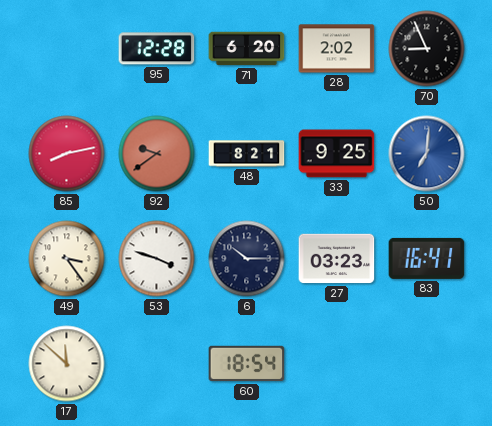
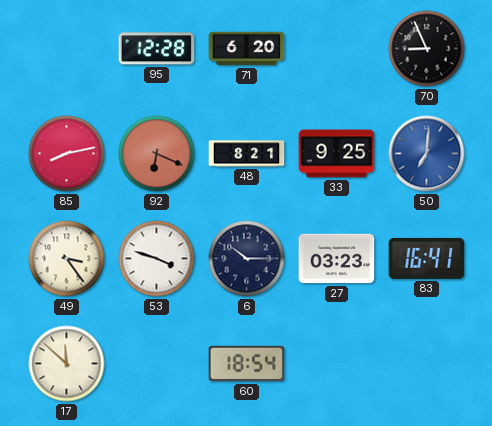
28: 2:02 -> none (337, 49)
92: 9:39 -> 6:19 (157, 154)
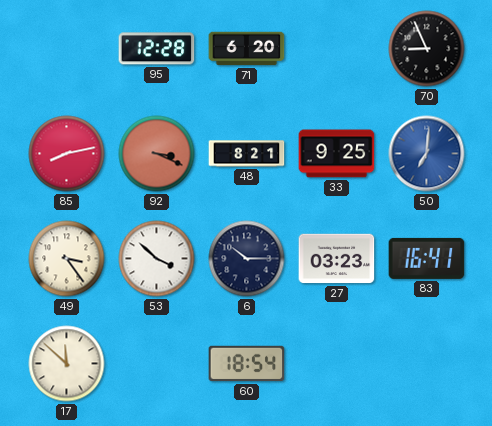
92: 6:19 -> 3:19 (157, 154)
53: 3:48 -> 3:52 (157, 259)
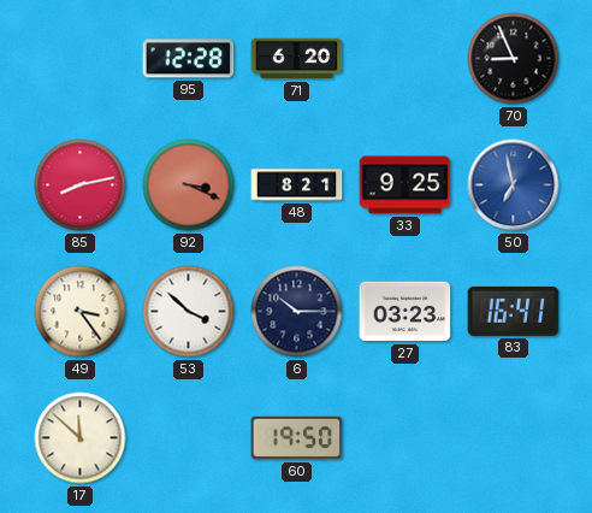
50: 7:01 -> 6:58 (514, 185)
60: 18:54 -> 19:50 (297, 438)
